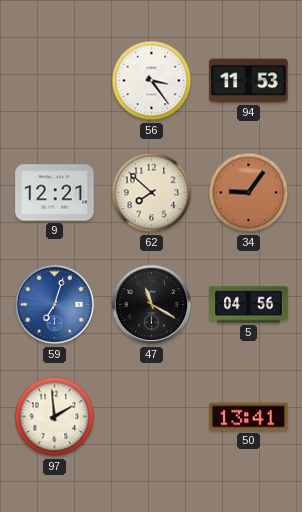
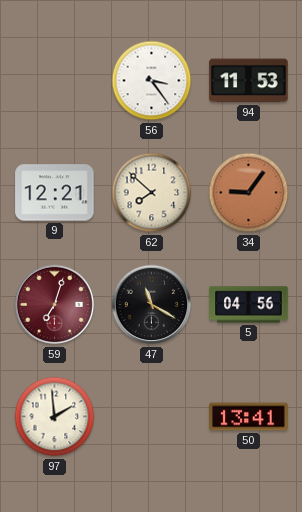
59 dial: blue -> burgundy (55, 305)
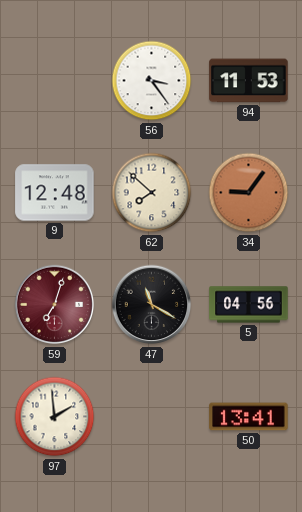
9: 12:21 -> 12:48 (55, 193)
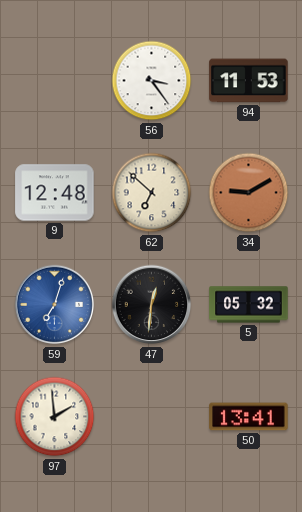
62: 7:52 -> 6:52 (152, 193)
34: 9:06 -> 9:10 (249, 193)
59 dial: burgundy -> blue (55, 305)
47: 11:20 -> 12:31 (152, 305)
5: 04:56 -> 05:32 (249, 305)
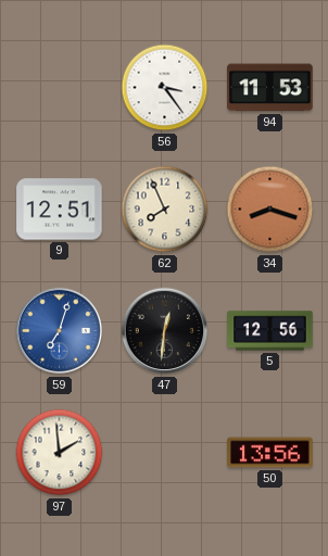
9: 12:48 -> 12:51 (60, 210)
62: 6:52 -> 7:56 (165, 210)
34: 9:10 -> 8:18 (270, 210)
5: 05:32 -> 12:56 (270, 331)
50: 13:41 -> 13:56 (270, 453)
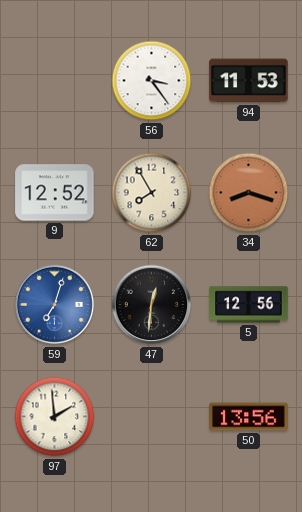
9: 12:51 -> 12:52 (55, 193)
62: 7:56 -> 7:55 (152, 193)
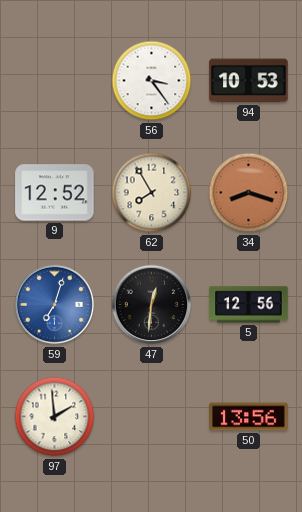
94: 11:53 -> 10:53 (249, 81)
